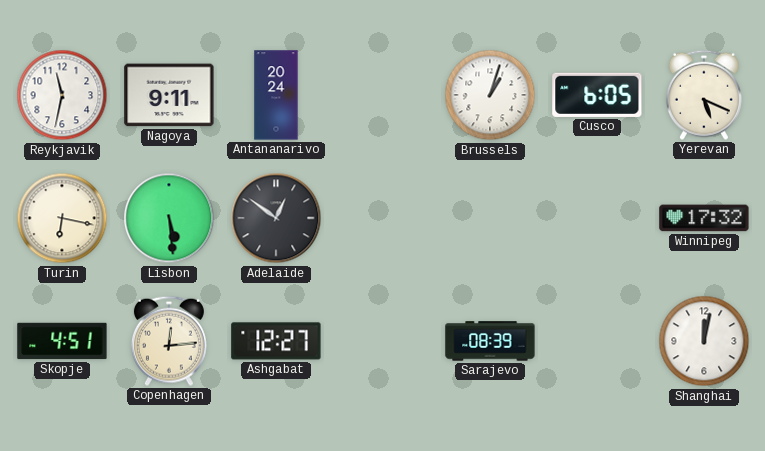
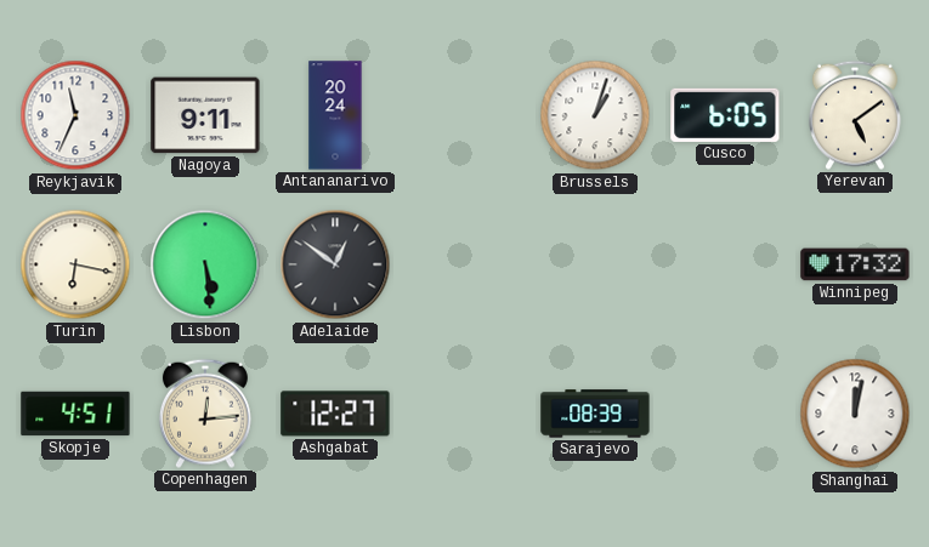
Reykjavik: 11:32 -> 11:34 (75, 115)
Yerevan: 5:19 -> 5:09 (855, 115)
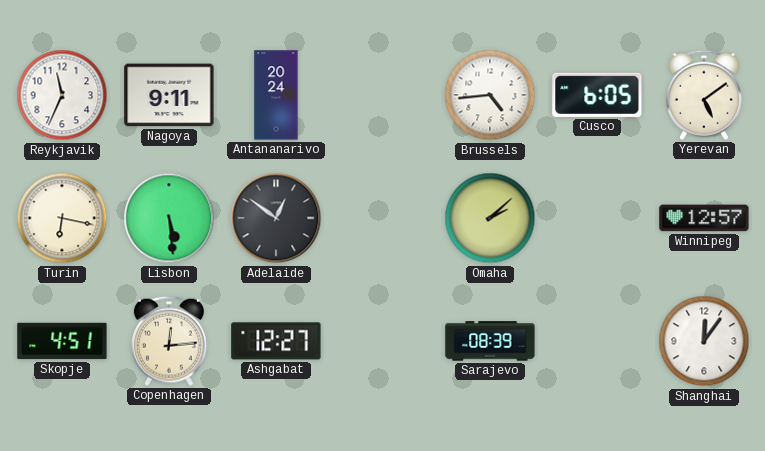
Brussels: 1:03 -> 4:44 (490, 95)
Omaha: none -> 2:08 (490, 218)
Winnipeg: 17:32 -> 12:57 (704, 218)
Shanghai: 12:02 -> 12:06 (704, 341)
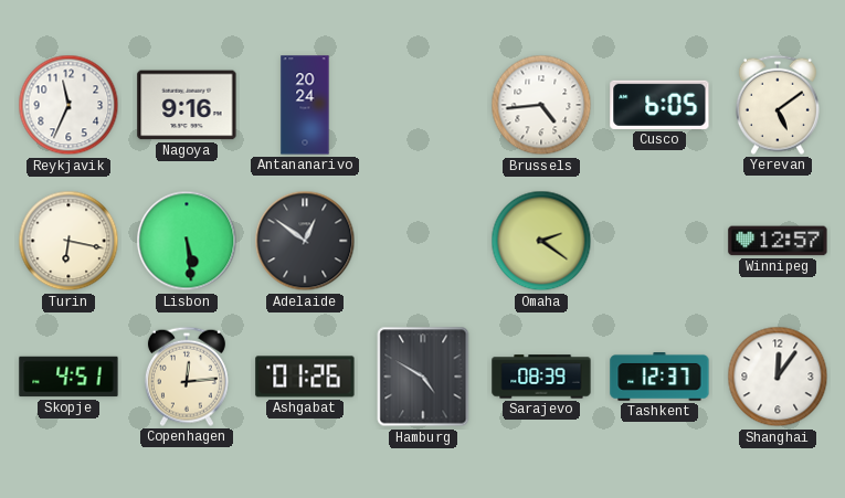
Nagoya: 9:11 -> 9:16 (187, 105)
Omaha: 2:08 -> 2:21 (541, 241)
Ashgabat: 12:27 -> 01:26 (305, 377)
Hamburg: none -> 4:50 (423, 377)
Tashkent: none -> 12:37 (659, 377)
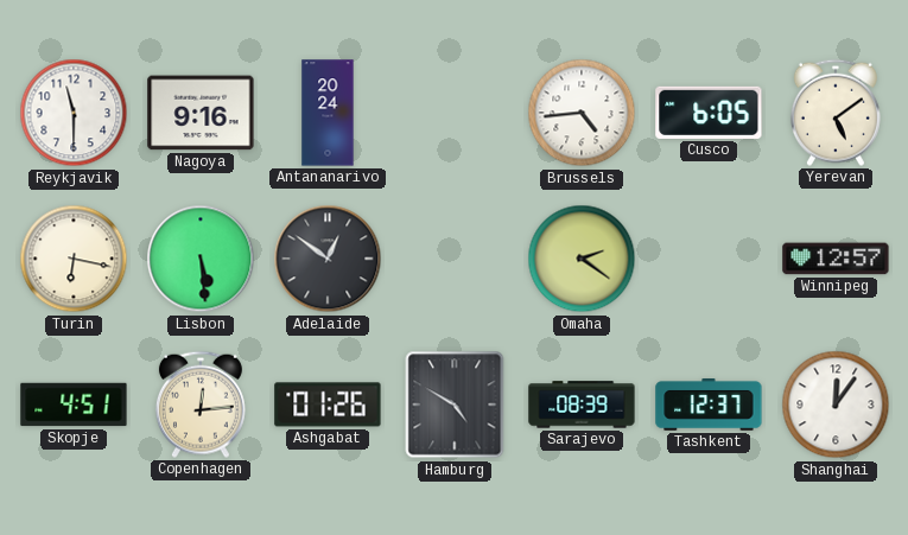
Reykjavik: 11:34 -> 11:30 (74, 113)
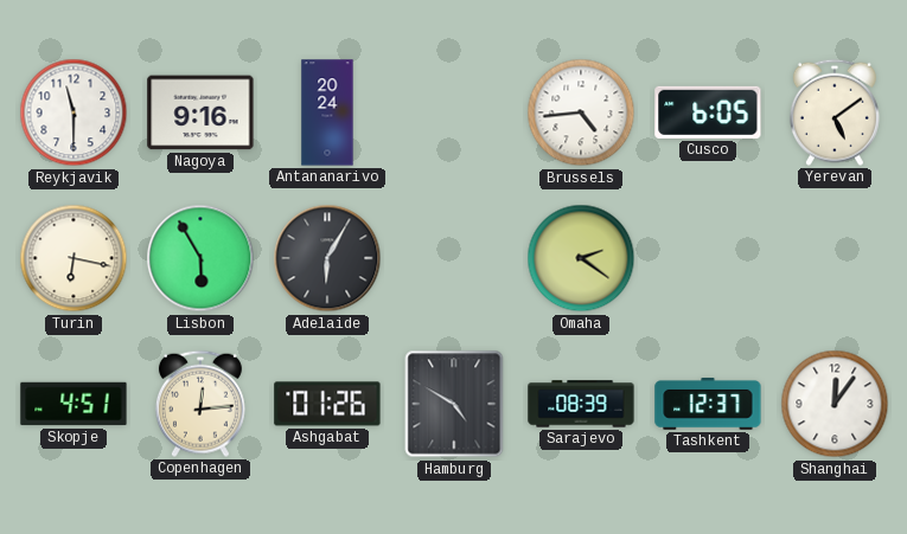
Lisbon: 5:29 -> 5:55 (200, 258)
Adelaide: 12:51 -> 6:05 (327, 258)
Winnipeg: 12:57 -> none (836, 259)
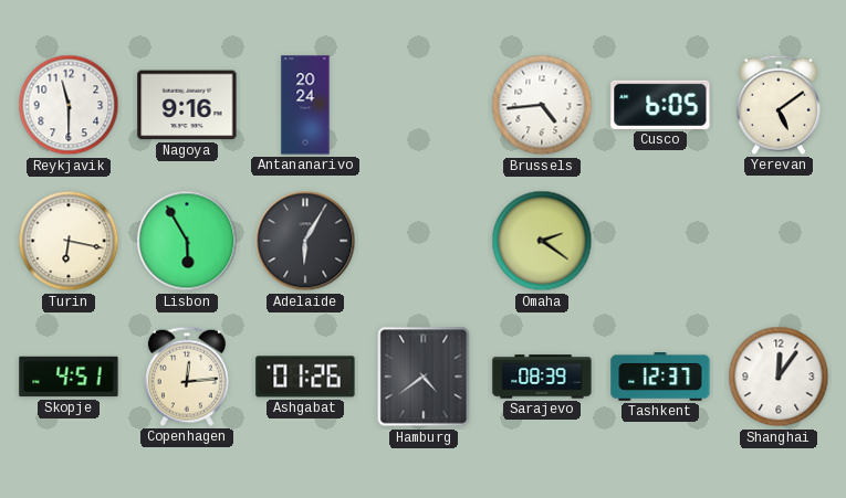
Hamburg: 4:50 -> 4:39 (424, 377)
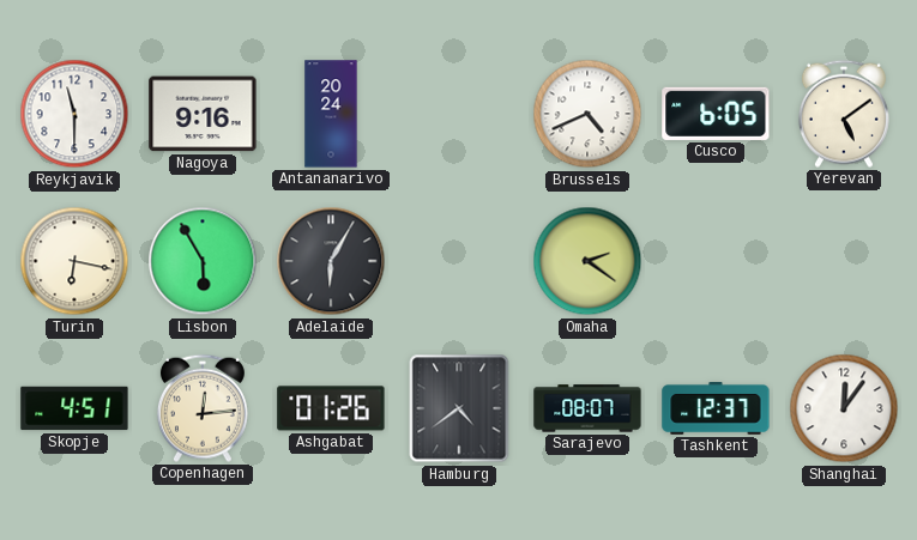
Brussels: 4:44 -> 4:41 (587, 114)
Sarajevo: 08:39 -> 08:07 (587, 408)
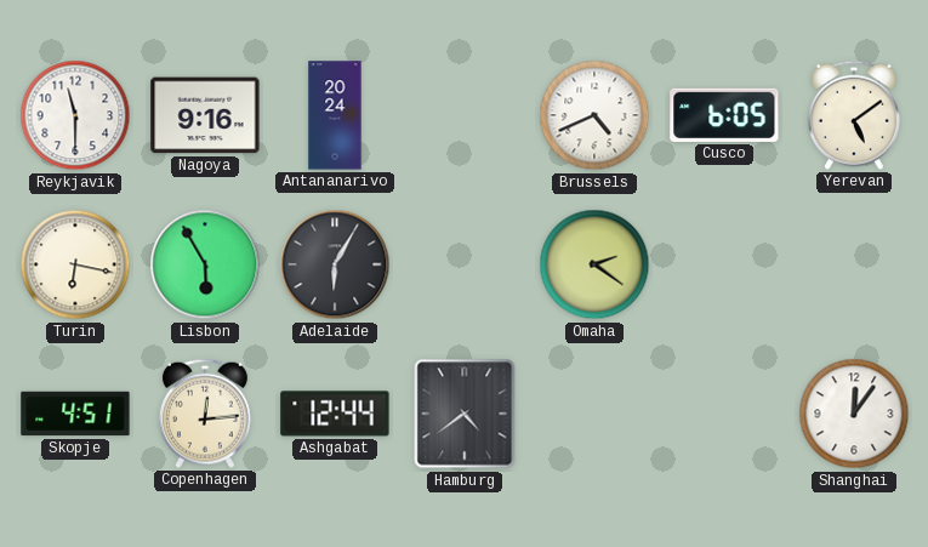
Ashgabat: 01:26 -> 12:44 (335, 414)
Sarajevo: 08:07 -> none (587, 408)
Tashkent: 12:37 -> none (716, 408)
